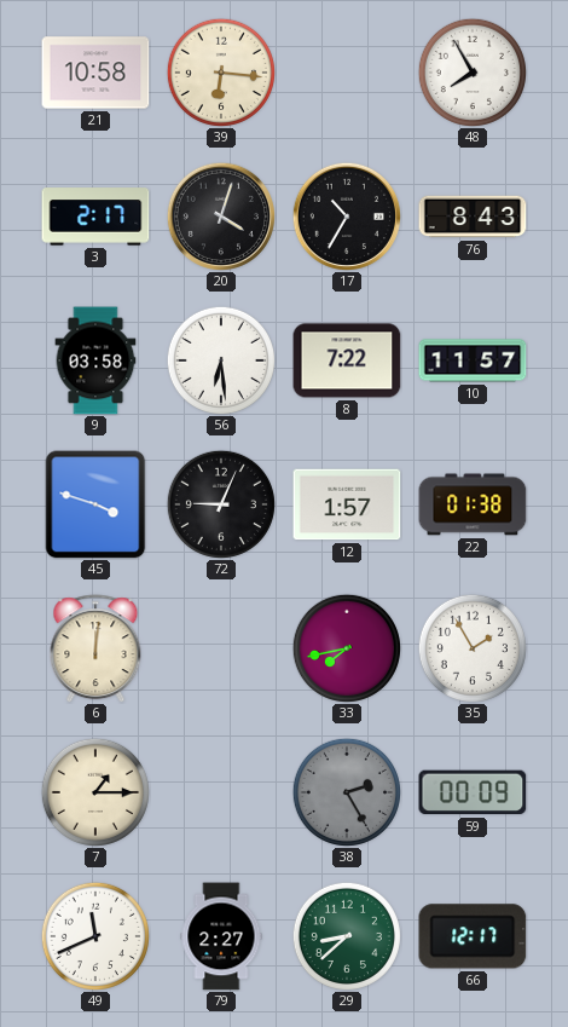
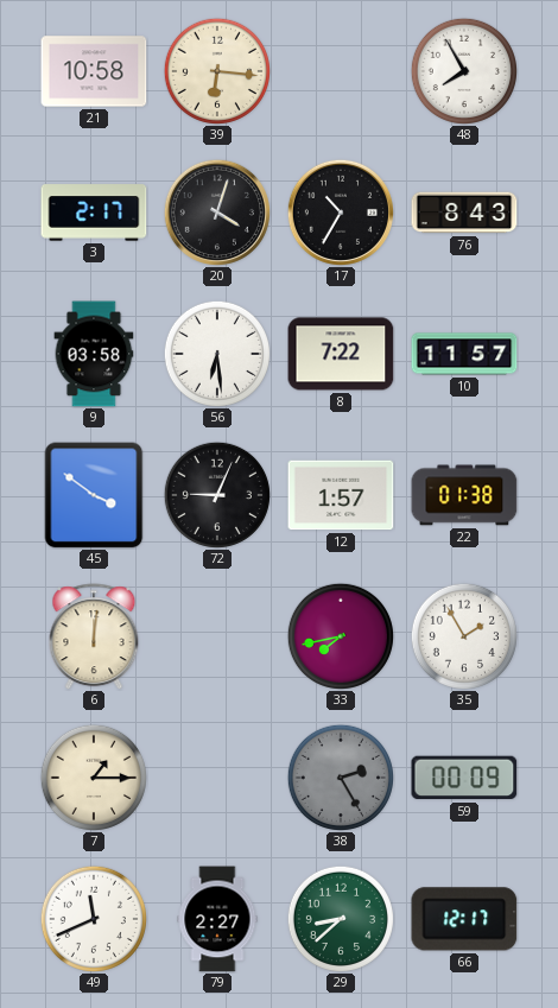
45: 3:48 -> 3:51 (94, 495)
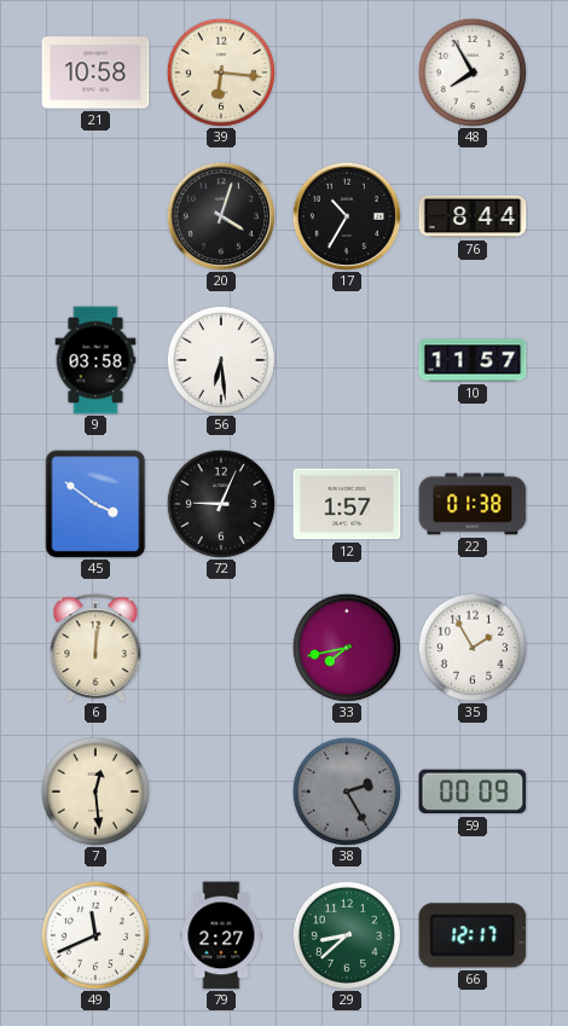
3: 2:17 -> none (94, 213)
76: 8:43 -> 8:44 (473, 216)
8: 7:22 -> none (341, 354)
7: 1:15 -> 12:29 (95, 792)
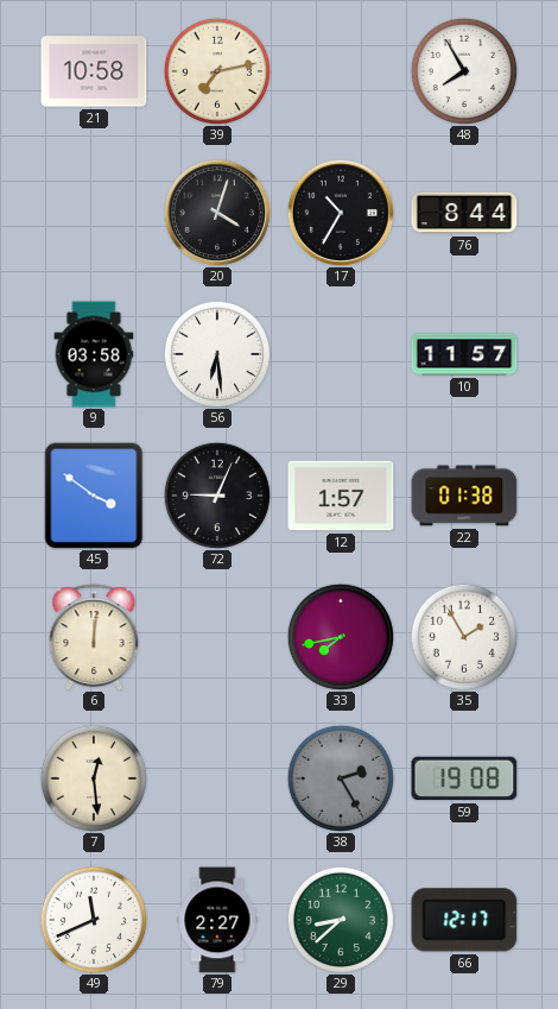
39: 6:16 -> 7:13 (217, 71)
59: 00:09 -> 19:08 (464, 778)
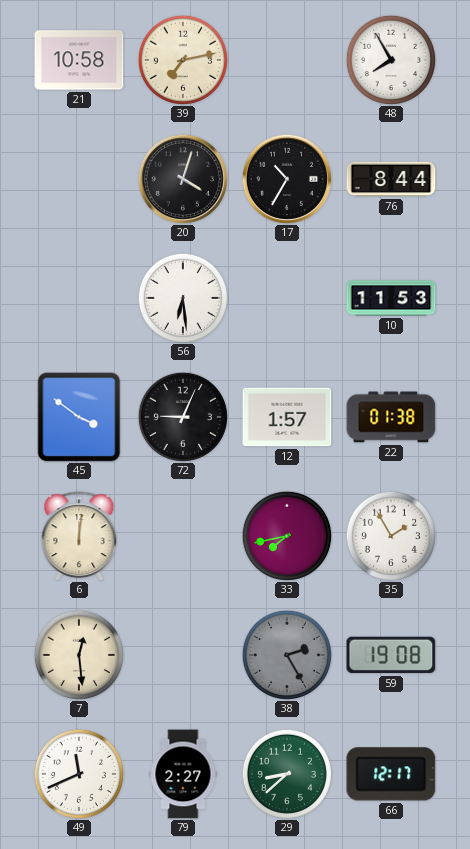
9: 03:58 -> none (94, 354)
10: 11:57 -> 11:53 (391, 298)
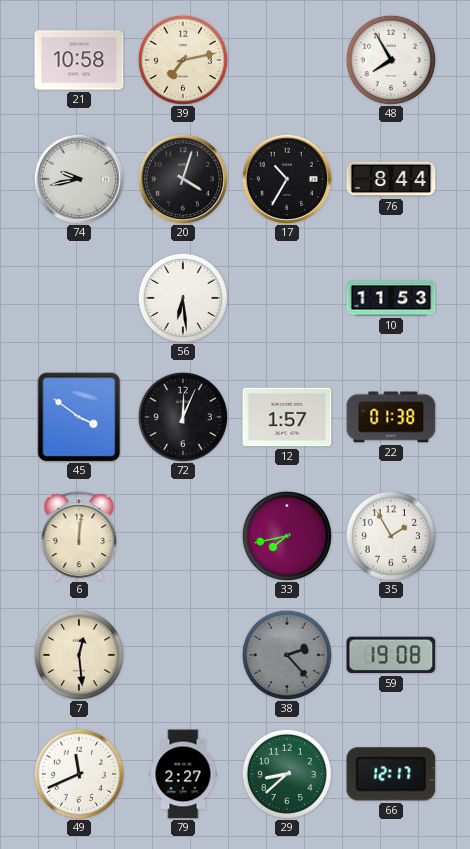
74: none -> 9:43 (79, 179)
72: 9:04 -> 12:04 (183, 417)
38: 2:25 -> 2:23 (287, 655)
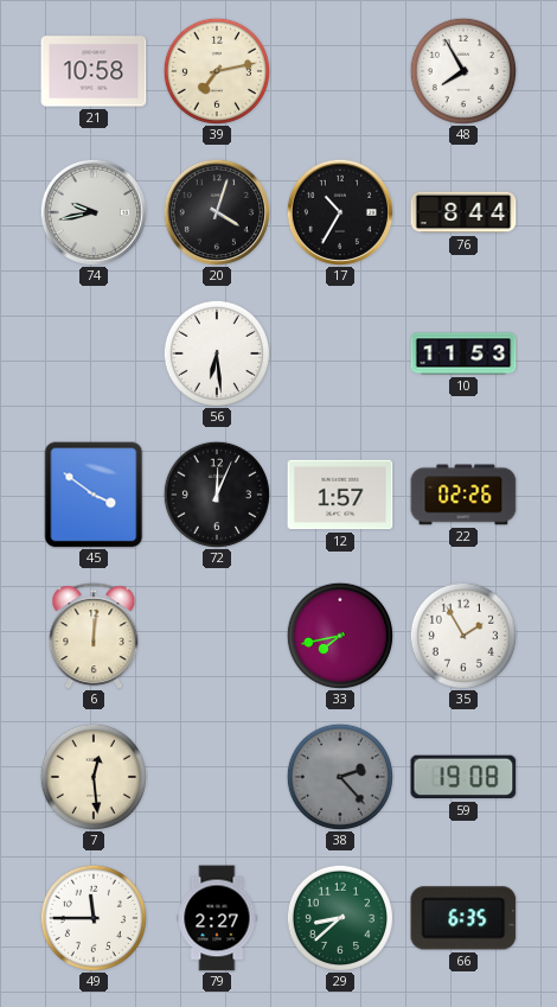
22: 01:38 -> 02:26 (463, 495)
49: 11:41 -> 11:45 (94, 918)
66: 12:17 -> 6:35 (463, 918)
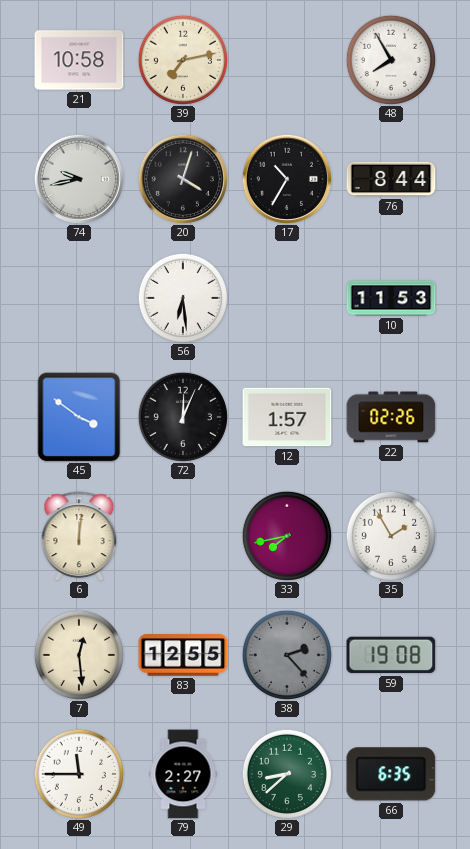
83: none -> 12:55 (183, 655)
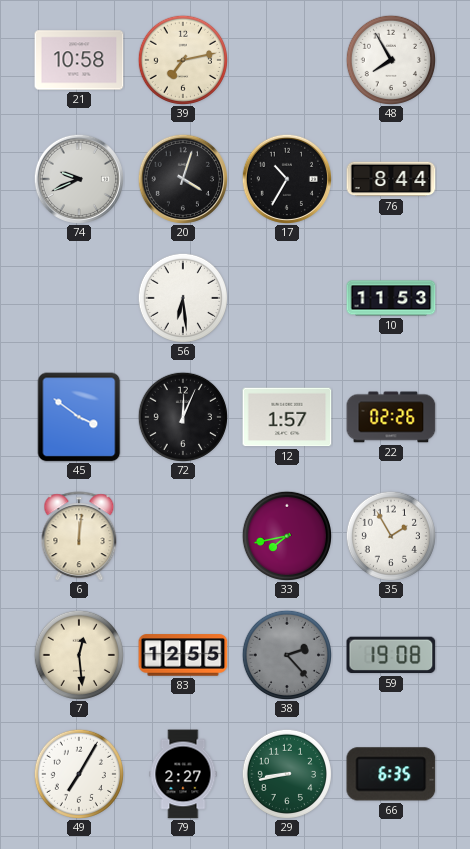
74: 9:43 -> 9:41 (79, 179)
49: 11:45 -> 7:05 (79, 774)
29: 8:38 -> 8:43 (287, 774)
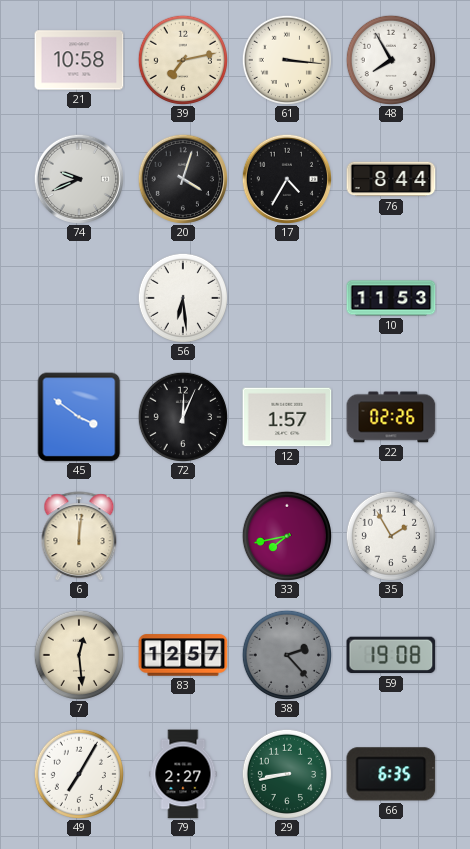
61: none -> 3:16 (287, 60)
17: 10:35 -> 4:35 (287, 179)
83: 12:55 -> 12:57 (183, 655)
